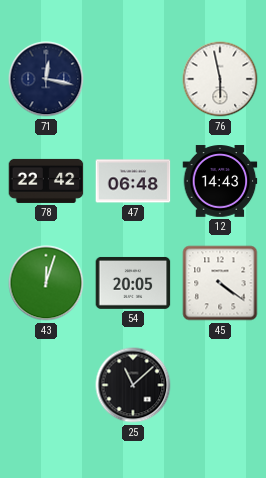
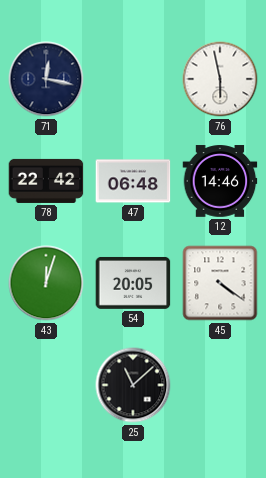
12: 14:43 -> 14:46 (220, 181)
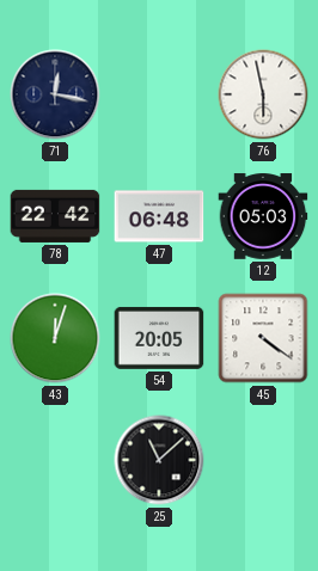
12: 14:46 -> 05:03 (263, 216)
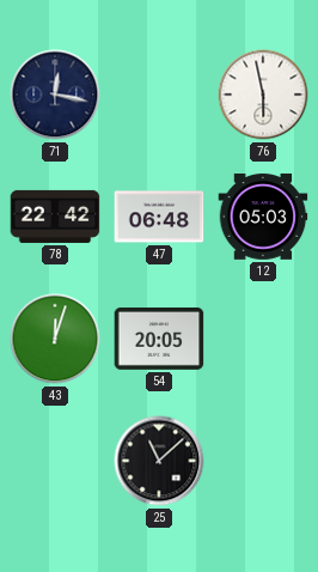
45: 4:21 -> none (263, 338)
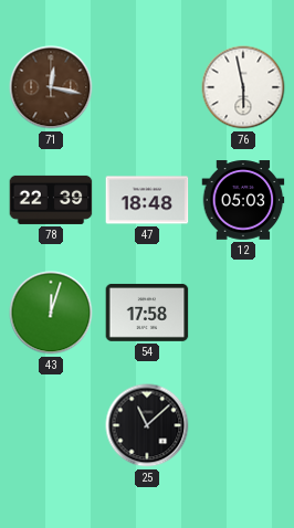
71 dial: navy -> brown (51, 87)
78: 22:42 -> 22:39 (51, 200)
47: 06:48 -> 18:48 (147, 200)
54: 20:05 -> 17:58 (147, 313)
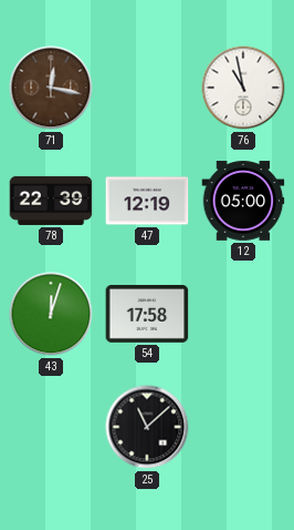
76: 5:58 -> 10:58 (243, 88)
47: 18:48 -> 12:19 (147, 201)
12: 05:03 -> 05:00 (243, 201)
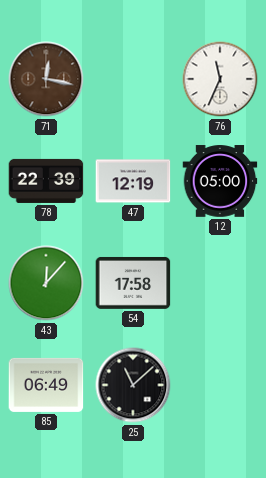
76: 10:58 -> 11:34 (220, 79)
43: 12:03 -> 12:07 (46, 283)
85: none -> 06:49 (46, 385)
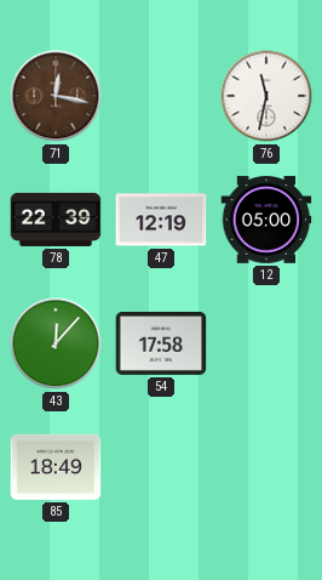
76: 11:34 -> 11:32 (266, 96)
85: 06:49 -> 18:49 (56, 467)
25: 11:08 -> none (133, 385)
